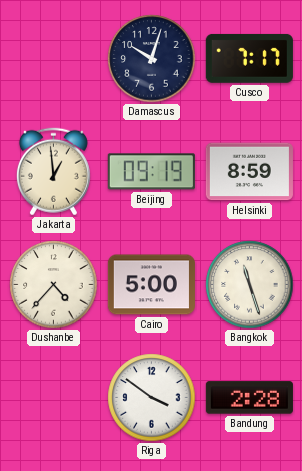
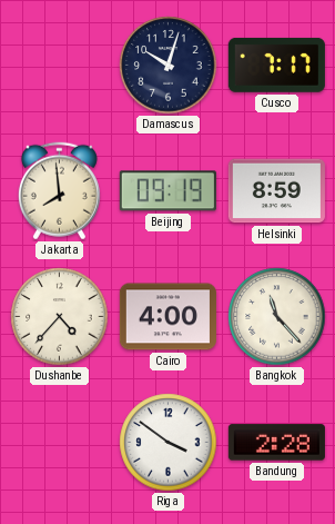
Jakarta: 12:59 -> 7:59 (59, 191)
Cairo: 5:00 -> 4:00 (167, 317)
Bangkok: 11:27 -> 11:23 (277, 317)
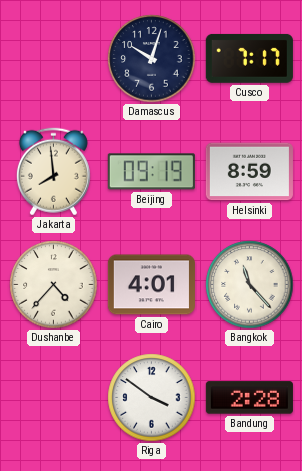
Cairo: 4:00 -> 4:01 (151, 285)
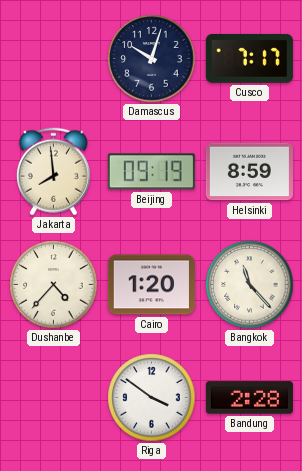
Cairo: 4:01 -> 1:20 (151, 285)
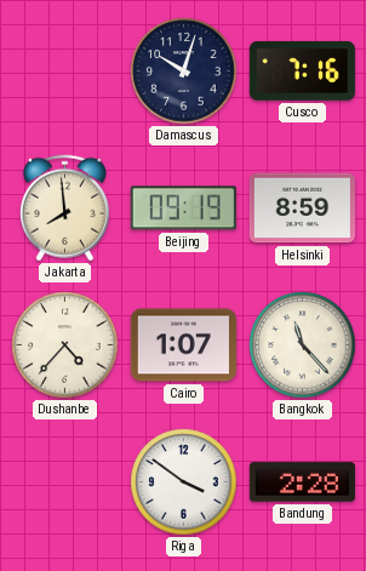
Cusco: 7:17 -> 7:16 (302, 70)
Cairo: 1:20 -> 1:07 (183, 346)
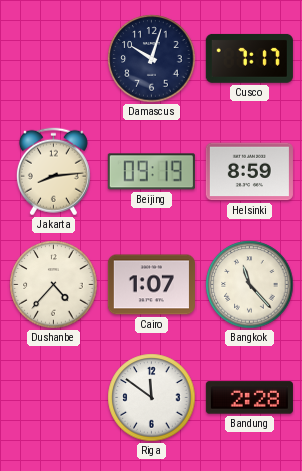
Cusco: 7:16 -> 7:17 (249, 58)
Jakarta: 7:59 -> 8:14 (53, 172)
Riga: 3:51 -> 11:51 (152, 398)
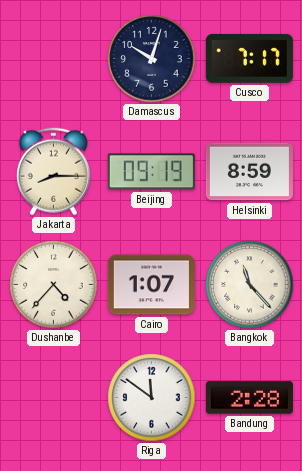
Jakarta: 8:14 -> 8:15 (53, 172)
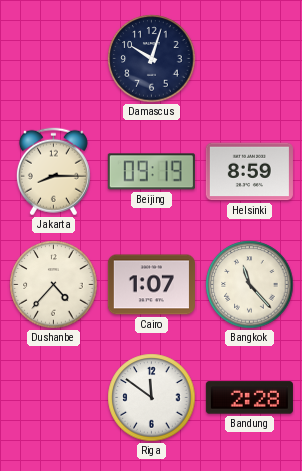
Cusco: 7:17 -> none (249, 58)
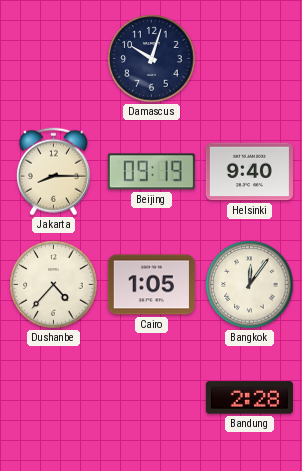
Helsinki: 8:59 -> 9:40 (249, 172)
Cairo: 1:07 -> 1:05 (151, 285)
Bangkok: 11:23 -> 12:06 (250, 285)
Riga: 11:51 -> none (152, 398)
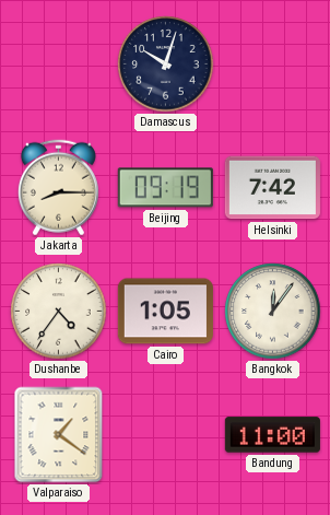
Helsinki: 9:40 -> 7:42 (272, 188)
Dushanbe: 4:37 -> 4:36 (59, 312)
Valparaiso: none -> 1:21 (59, 435)
Bandung: 2:28 -> 11:00 (272, 435)
